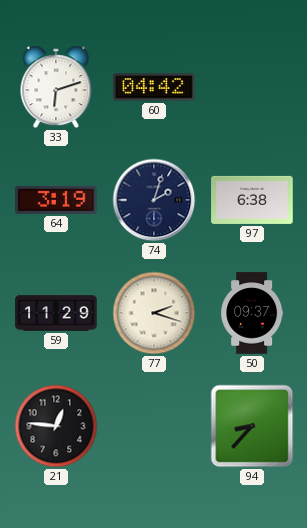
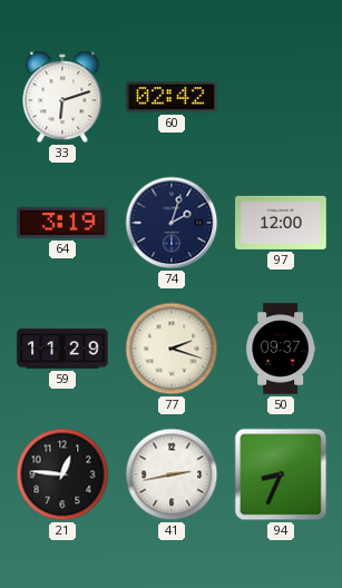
60: 04:42 -> 02:42 (172, 97)
97: 6:38 -> 12:00 (281, 223)
41: none -> 2:43 (172, 474)
94: 8:37 -> 8:34 (281, 474)
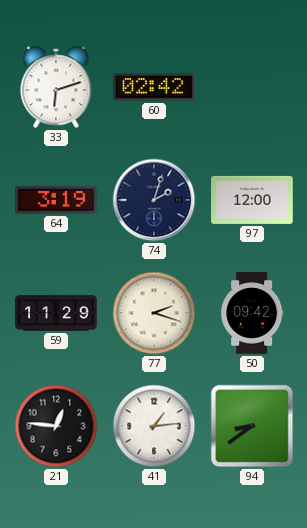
50: 09:37 -> 09:42 (252, 313)
41: 2:43 -> 1:14 (154, 426)
94: 8:34 -> 8:39 (252, 426)
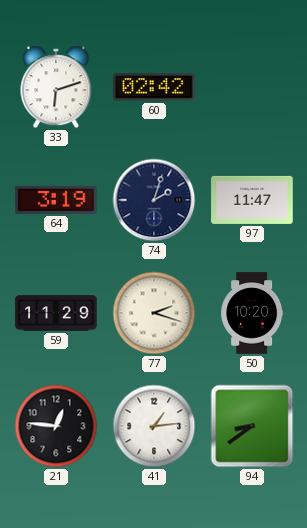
97: 12:00 -> 11:47 (252, 200)
50: 09:42 -> 10:20 (252, 313)
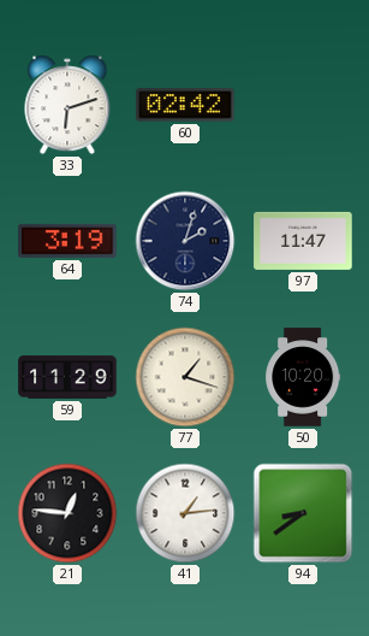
77: 2:18 -> 1:18 (185, 377)
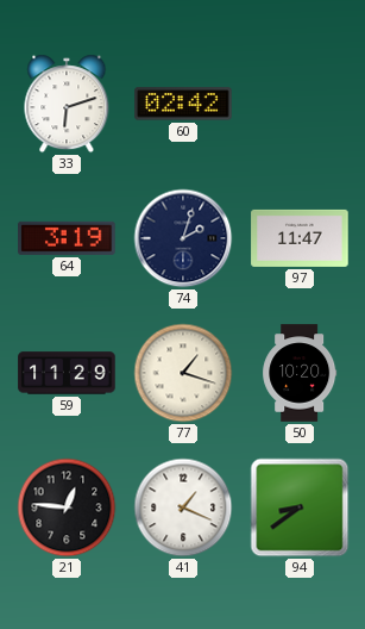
41: 1:14 -> 1:19 (183, 507)
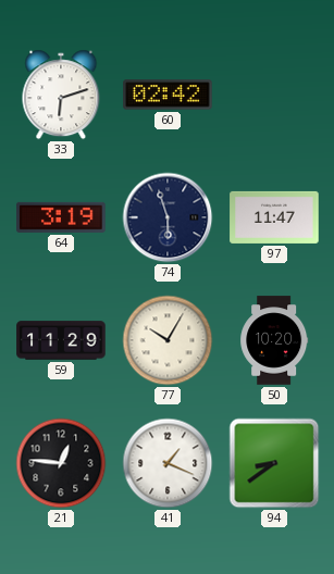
74: 2:03 -> 5:57 (168, 217)
77: 1:18 -> 10:05 (168, 340)
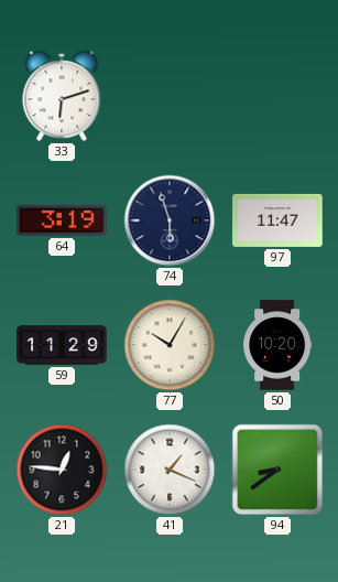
60: 02:42 -> none (168, 95)
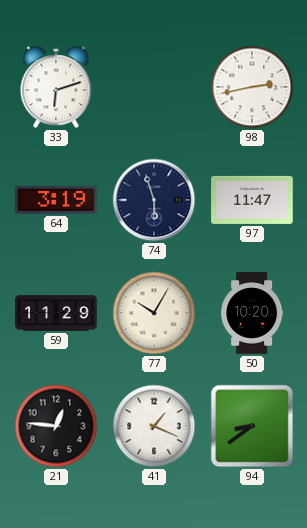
98: none -> 2:43 (252, 87)
